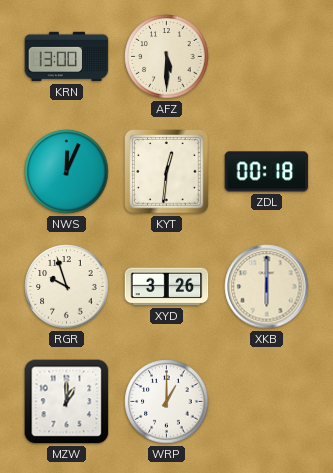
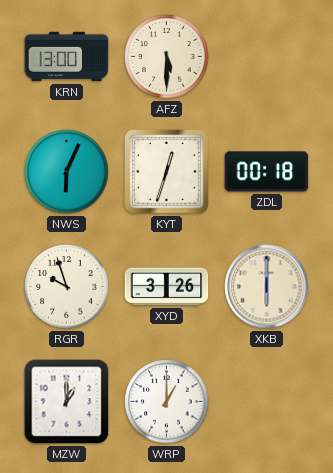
NWS: 12:04 -> 6:04 (67, 172)
KYT: 12:31 -> 12:33 (167, 172)
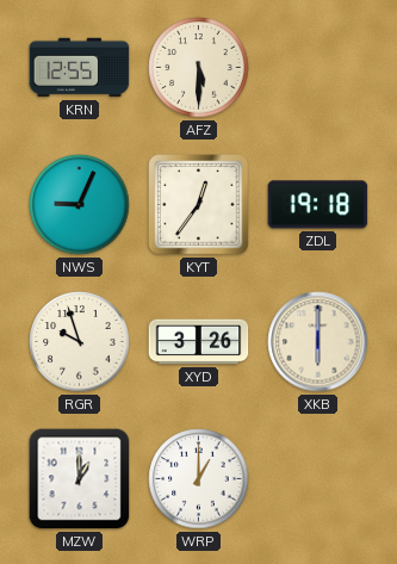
KRN: 13:00 -> 12:55 (80, 68)
NWS: 6:04 -> 9:04 (80, 205)
KYT: 12:33 -> 12:36 (199, 205)
ZDL: 00:18 -> 19:18 (318, 205)
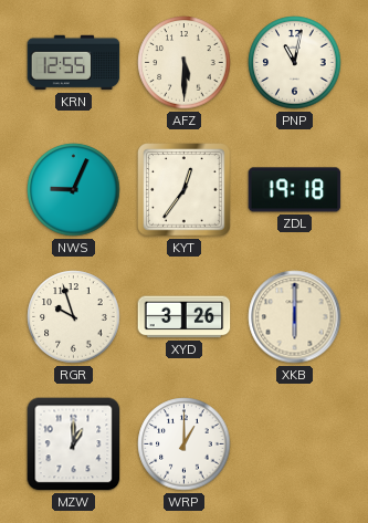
PNP: none -> 11:02 (295, 63)
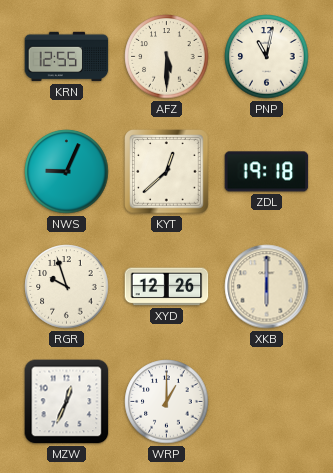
KYT: 12:36 -> 12:38 (167, 172)
XYD: 3:26 -> 12:26 (167, 287)
MZW: 1:00 -> 12:34 (67, 402)
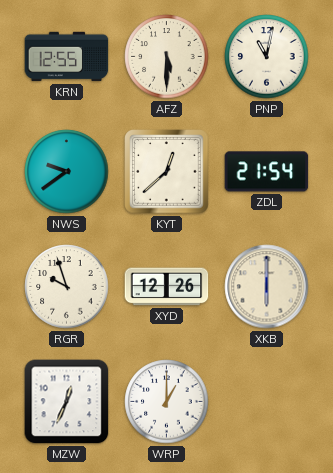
NWS: 9:04 -> 9:39 (67, 172)
ZDL: 19:18 -> 21:54 (267, 172)
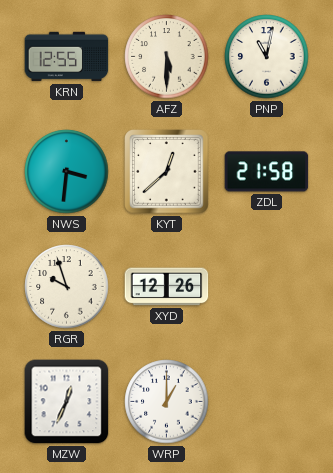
NWS: 9:39 -> 3:31 (67, 172)
ZDL: 21:54 -> 21:58 (267, 172)
XKB: 6:00 -> none (267, 287)
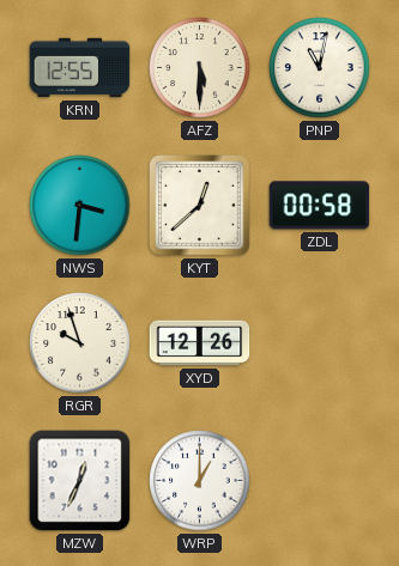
ZDL: 21:58 -> 00:58 (320, 206)
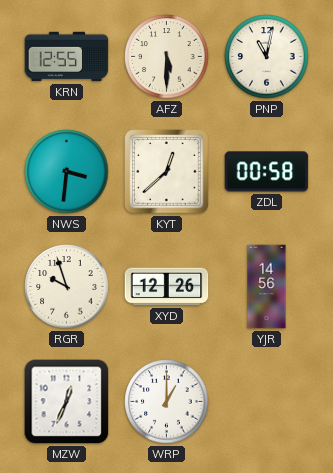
YJR: none -> 14:56 (267, 287)
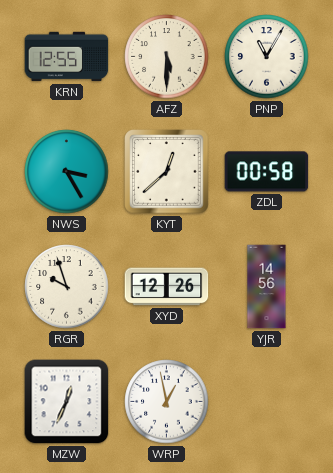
PNP: 11:02 -> 11:05 (267, 57)
NWS: 3:31 -> 3:25 (67, 172)
WRP: 1:00 -> 12:58 (167, 402)
